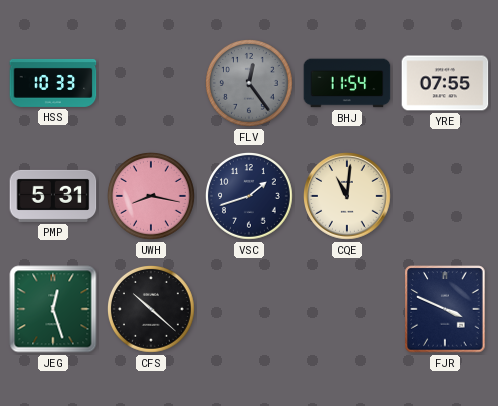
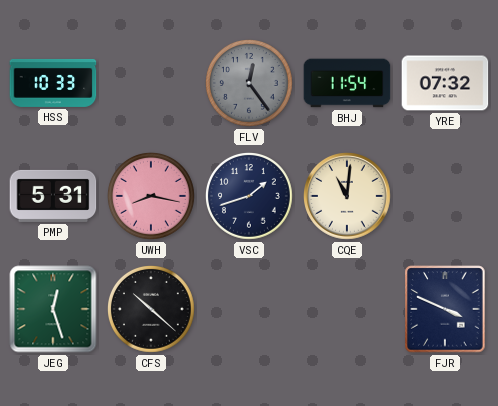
YRE: 07:55 -> 07:32 (445, 83)
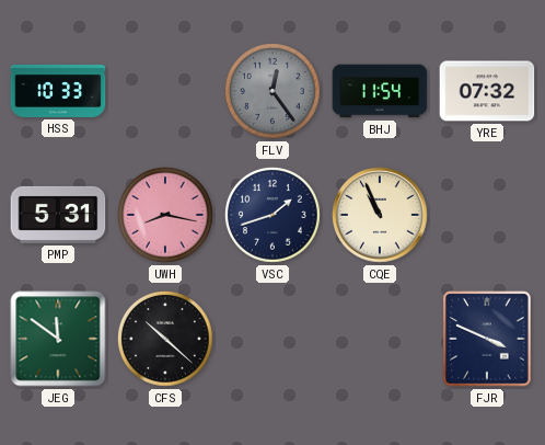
CQE: 11:01 -> 10:56 (381, 216)
JEG: 12:27 -> 11:51 (58, 339)
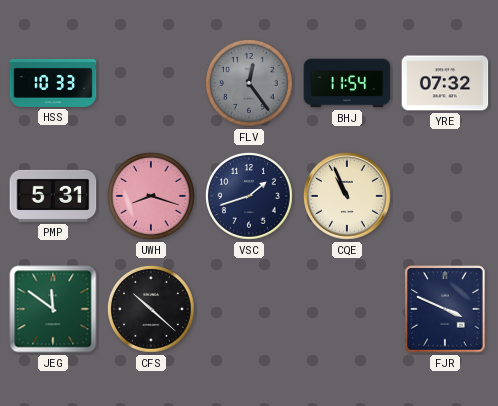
UWH: 8:17 -> 8:18 (152, 197)
